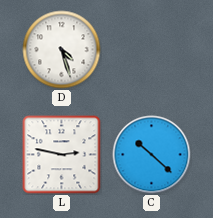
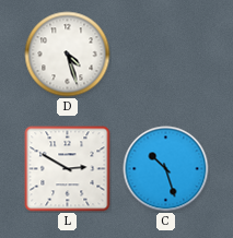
L: 2:47 -> 2:50 (68, 169)
C: 10:22 -> 10:27 (166, 169)
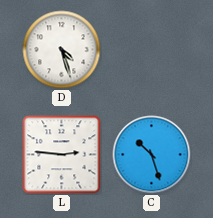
L: 2:50 -> 2:46 (62, 155)
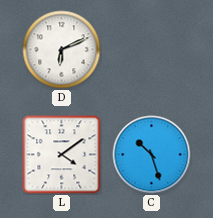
D: 4:27 -> 6:11 (62, 50)
L: 2:46 -> 4:09 (62, 155)
